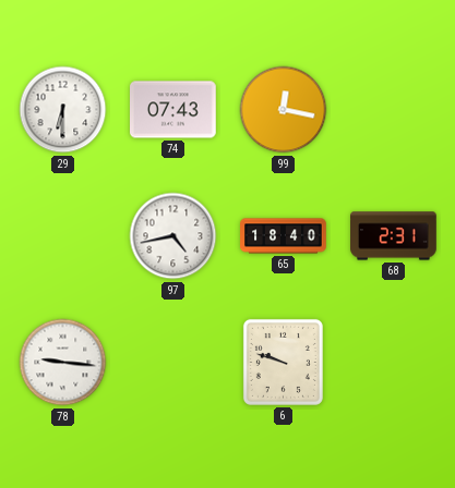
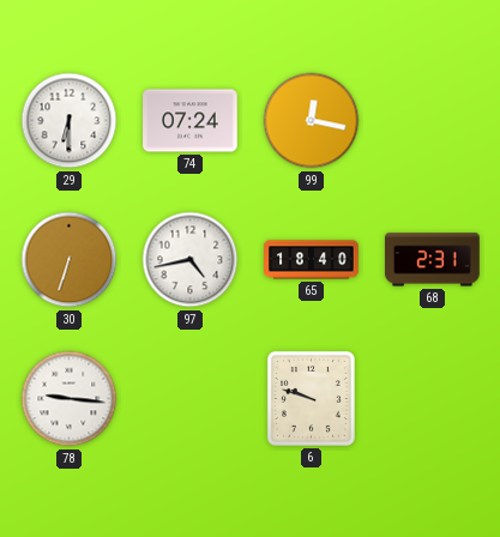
74: 07:43 -> 07:24 (191, 121)
30: none -> 6:33 (70, 260)
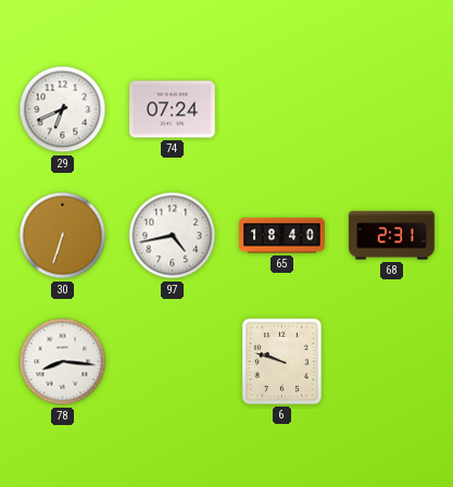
29: 6:30 -> 6:41 (63, 110)
99: 12:17 -> none (312, 121)
78: 9:16 -> 8:16 (63, 362)
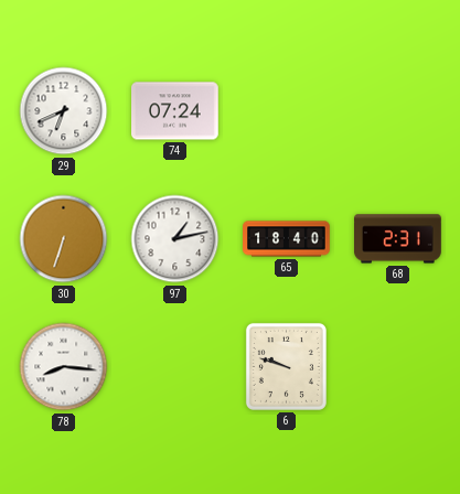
97: 4:43 -> 1:13 (175, 239)
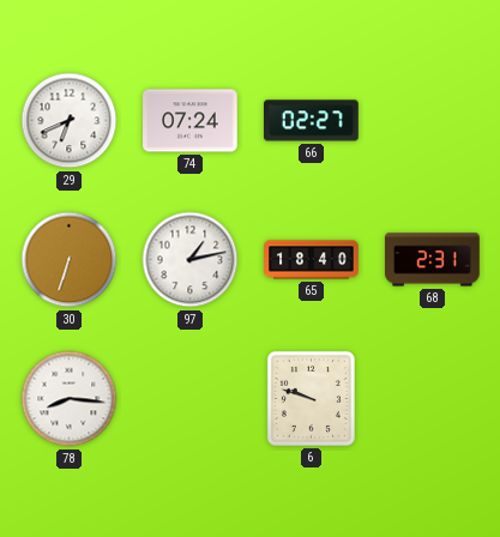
66: none -> 02:27 (312, 121)
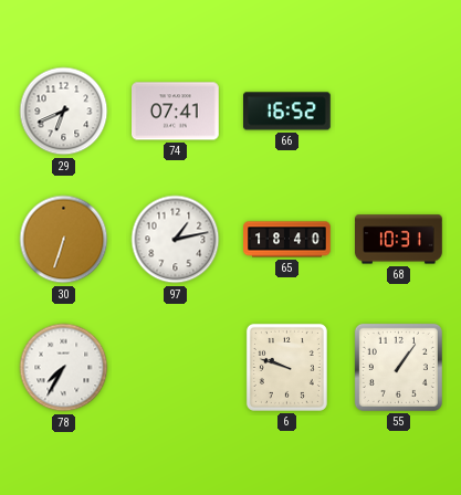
74: 07:24 -> 07:41 (176, 112)
66: 02:27 -> 16:52 (287, 112)
68: 2:31 -> 10:31 (399, 240)
78: 8:16 -> 7:35 (64, 368)
55: none -> 1:06 (398, 367)
